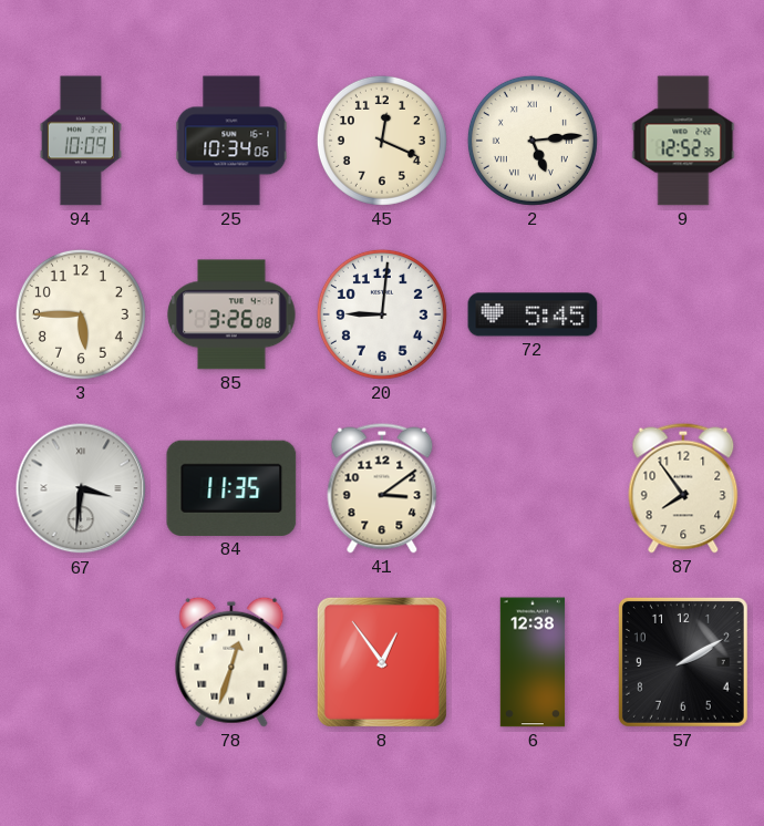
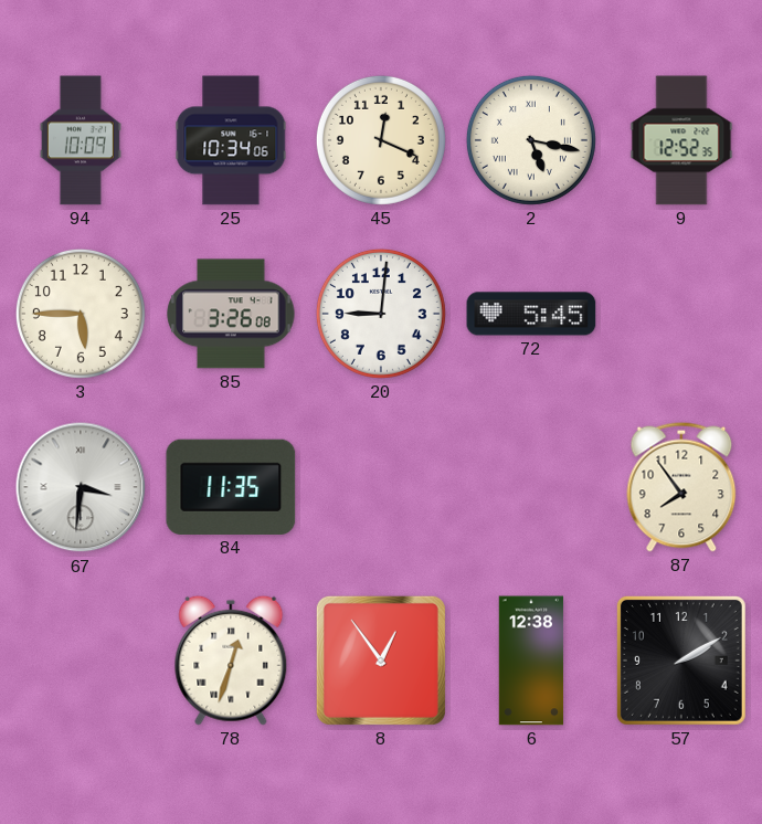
2: 5:14 -> 5:17 (531, 140)
41: 3:09 -> none (382, 488)
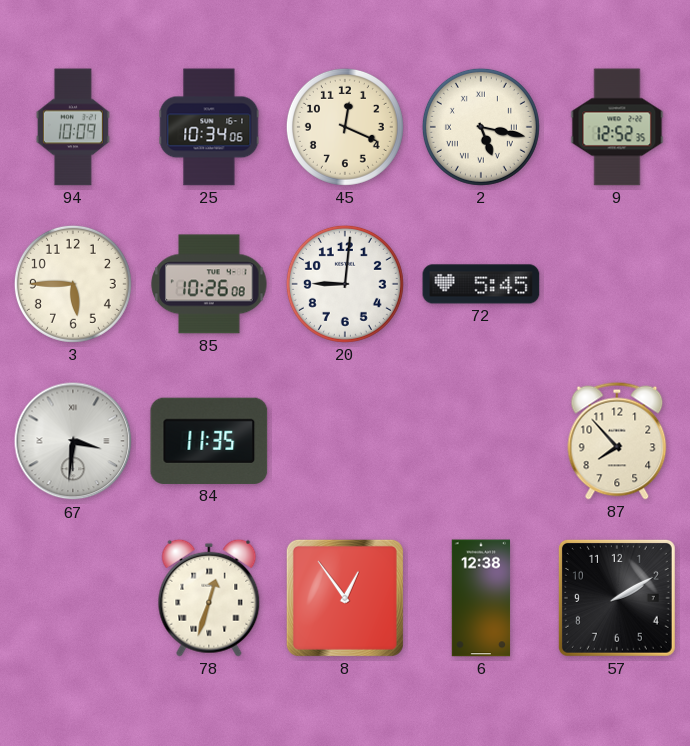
85: 3:26 -> 10:26 (209, 284)
87: 7:54 -> 7:53 (617, 441)
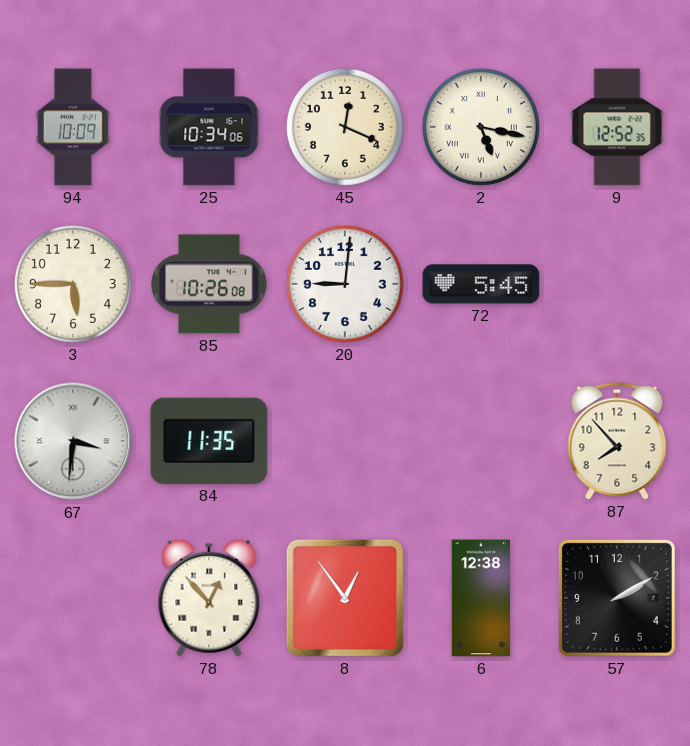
78: 12:33 -> 12:53 (209, 598)
